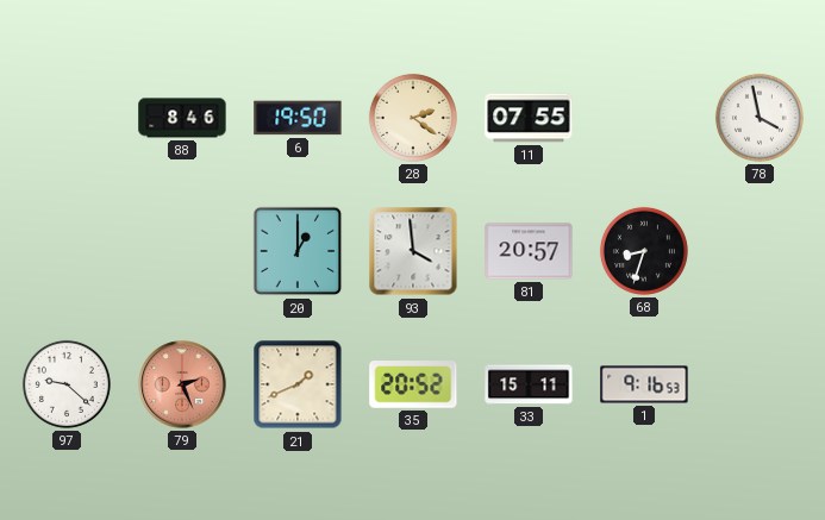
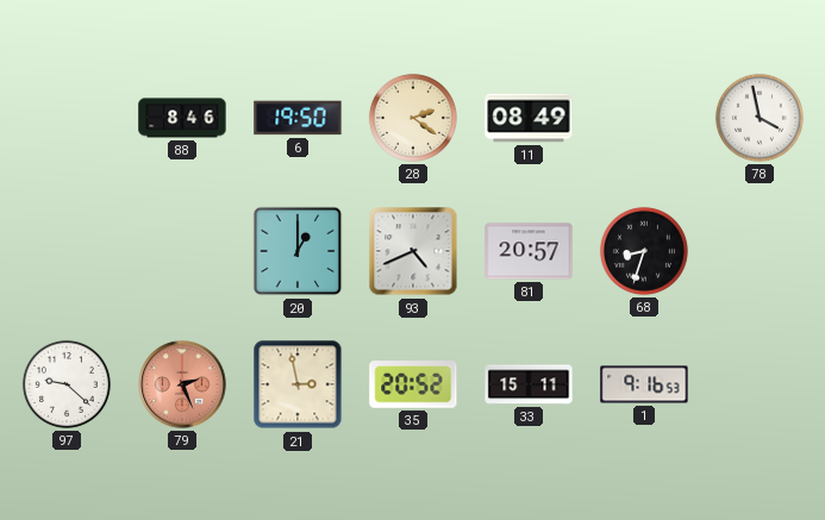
11: 07:55 -> 08:49 (529, 118)
93: 3:59 -> 4:41 (413, 251)
21: 1:41 -> 2:58 (298, 384)
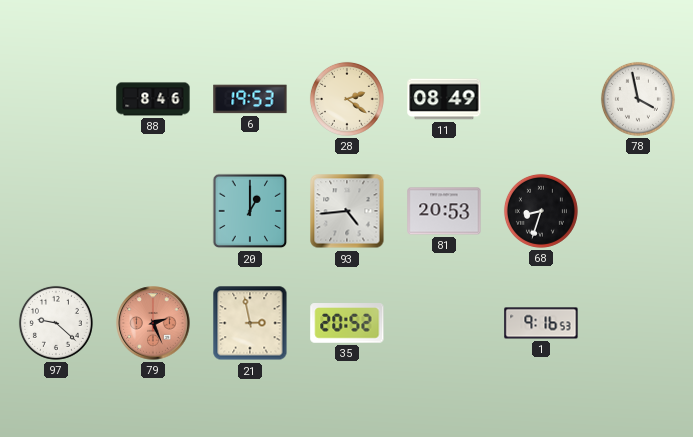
6: 19:50 -> 19:53 (250, 99)
93: 4:41 -> 4:44 (347, 211)
81: 20:57 -> 20:53 (444, 211)
33: 15:11 -> none (529, 384)
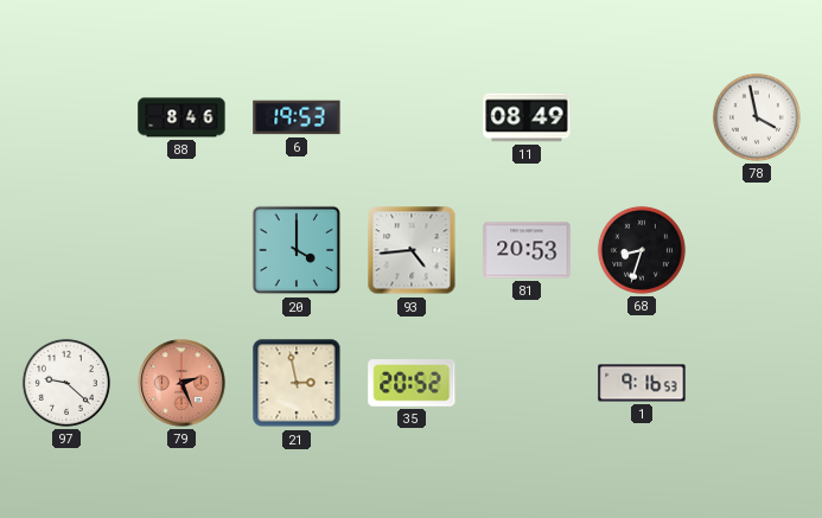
28: 2:21 -> none (347, 99)
20: 1:00 -> 4:00 (297, 250)
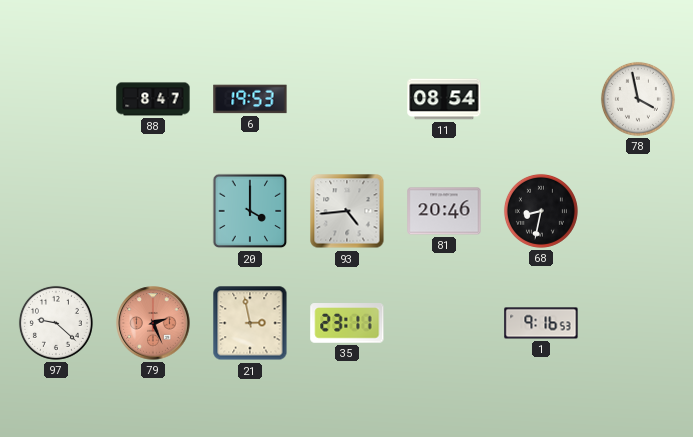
88: 8:46 -> 8:47 (153, 99)
11: 08:49 -> 08:54 (444, 99)
81: 20:53 -> 20:46 (444, 211)
68: 8:33 -> 8:32 (541, 211)
35: 20:52 -> 23:11 (347, 324)
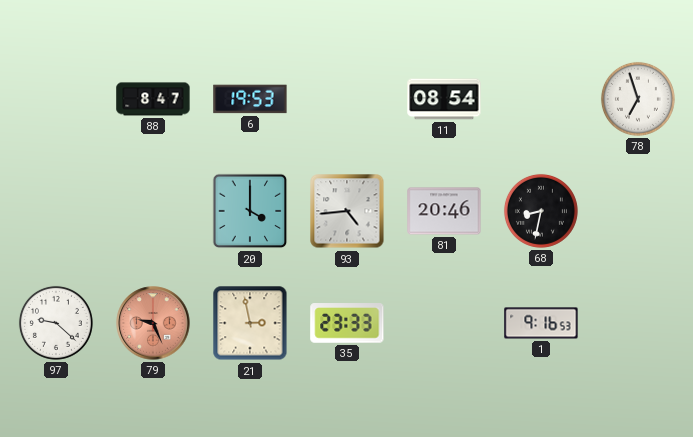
78: 3:58 -> 6:57 (638, 99)
79: 2:26 -> 9:26 (153, 323)
35: 23:11 -> 23:33 (347, 324)
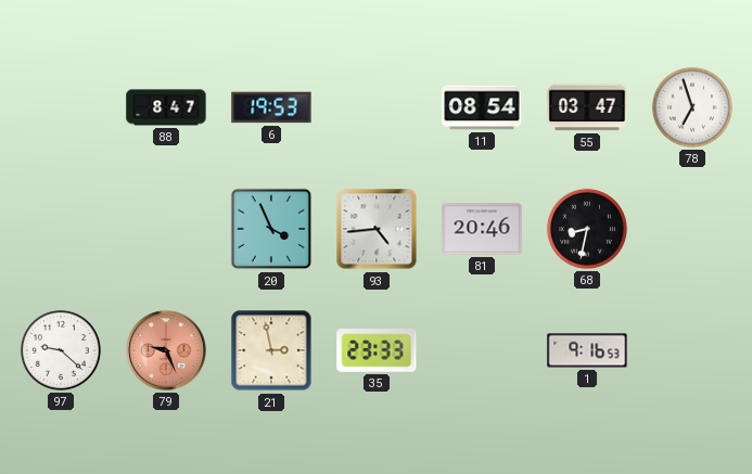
55: none -> 03:47 (587, 107)
20: 4:00 -> 3:56 (271, 229)
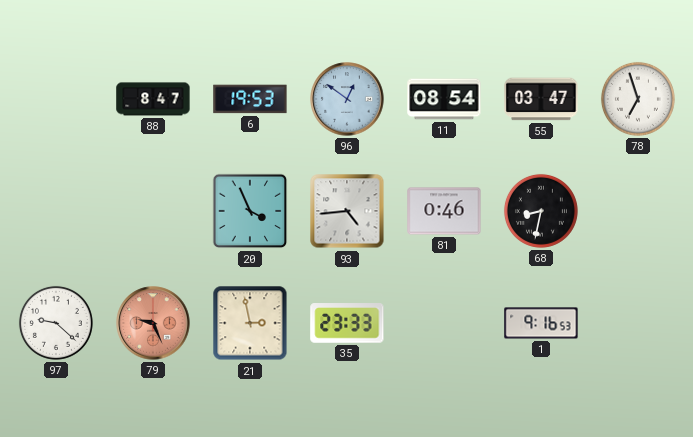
96: none -> 12:51 (347, 99)
81: 20:46 -> 0:46 (444, 211)
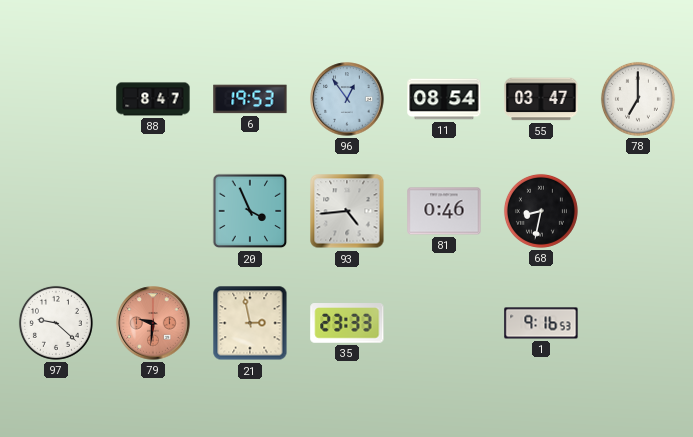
96: 12:51 -> 12:54 (347, 99)
78: 6:57 -> 7:00 (638, 99)
79: 9:26 -> 9:31 (153, 323)
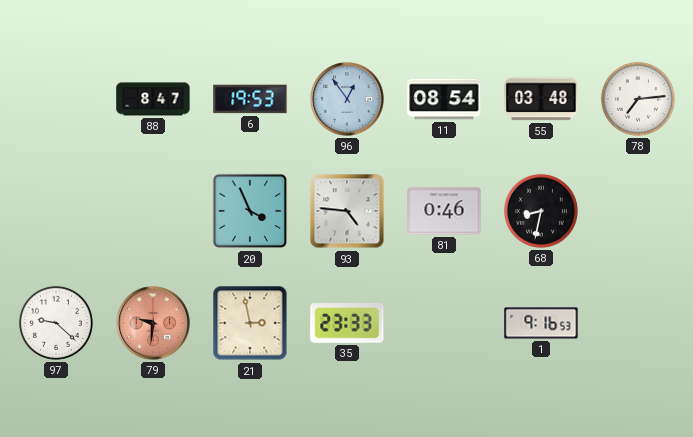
55: 03:47 -> 03:48 (541, 99)
78: 7:00 -> 7:14 (638, 99)
93: 4:44 -> 4:46 (347, 211)
